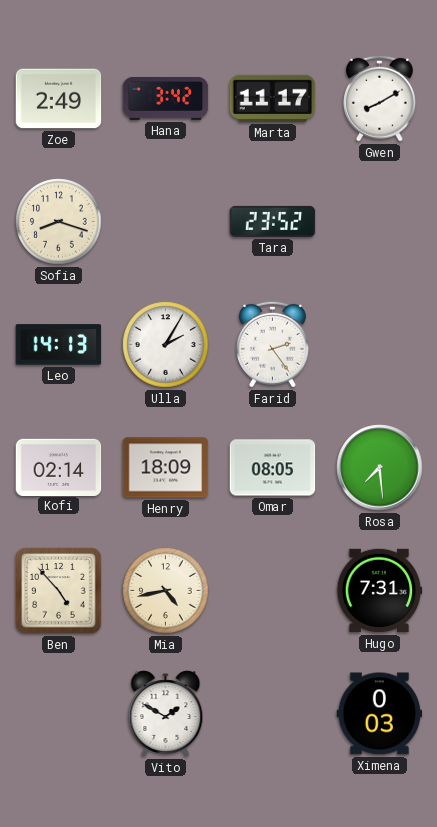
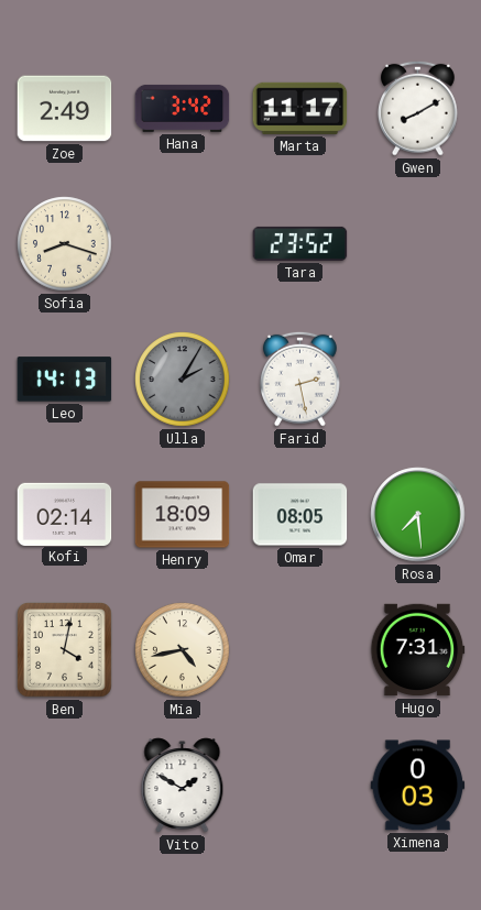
Ulla dial: white -> grey (183, 380)
Farid: 2:24 -> 2:28 (299, 379)
Ben: 4:53 -> 4:02 (65, 650)
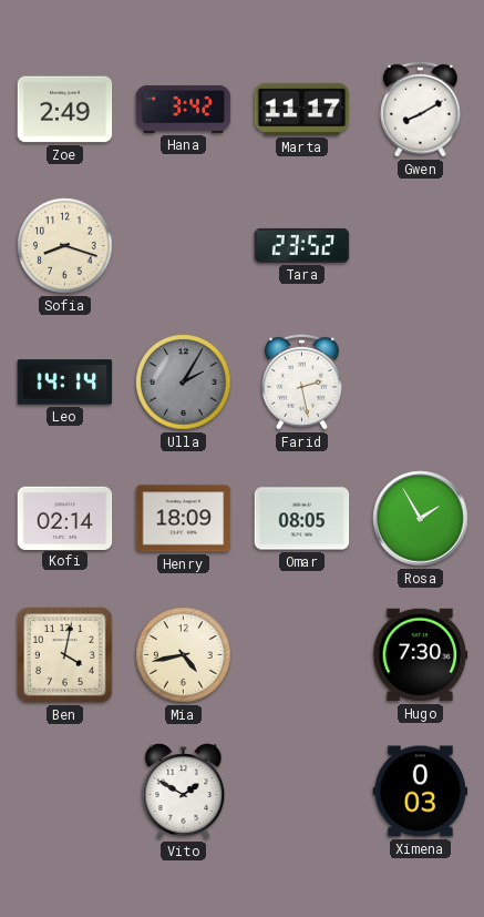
Leo: 14:13 -> 14:14 (65, 383)
Rosa: 7:29 -> 1:55 (421, 519)
Hugo: 7:31 -> 7:30 (420, 655)
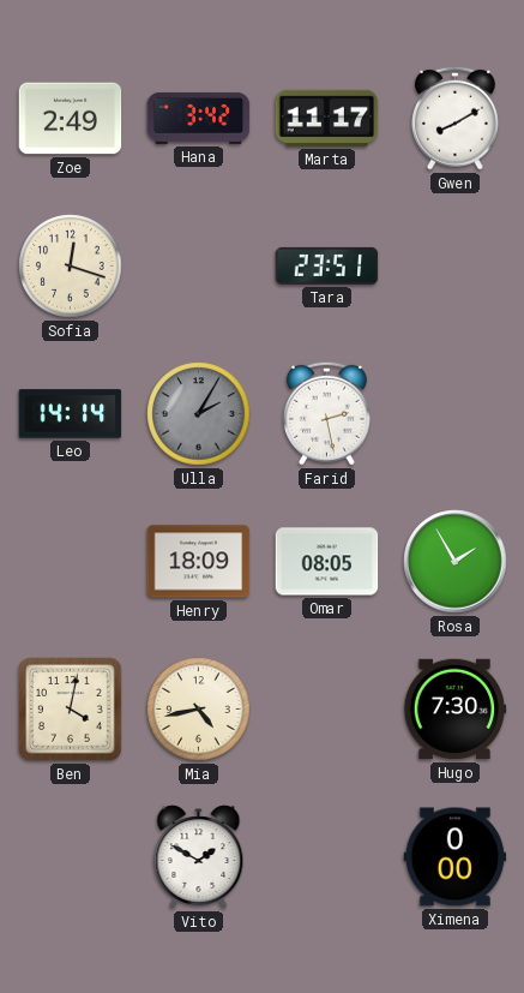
Sofia: 8:18 -> 12:18 (71, 267)
Tara: 23:52 -> 23:51 (327, 265)
Kofi: 02:14 -> none (65, 518)
Ximena: 0:03 -> 0:00 (456, 857)
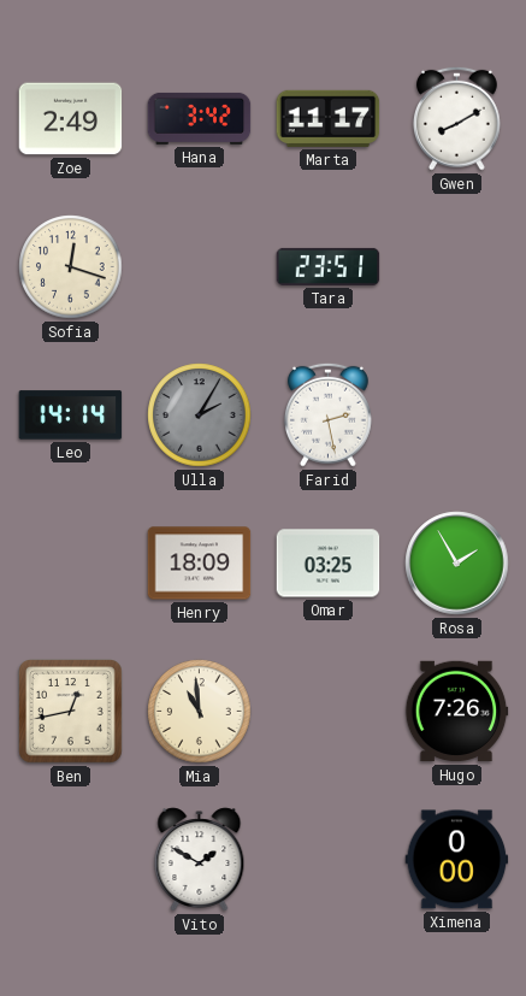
Omar: 08:05 -> 03:25 (329, 564)
Ben: 4:02 -> 12:43 (71, 712)
Mia: 4:43 -> 10:59 (200, 712)
Hugo: 7:30 -> 7:26 (456, 712)
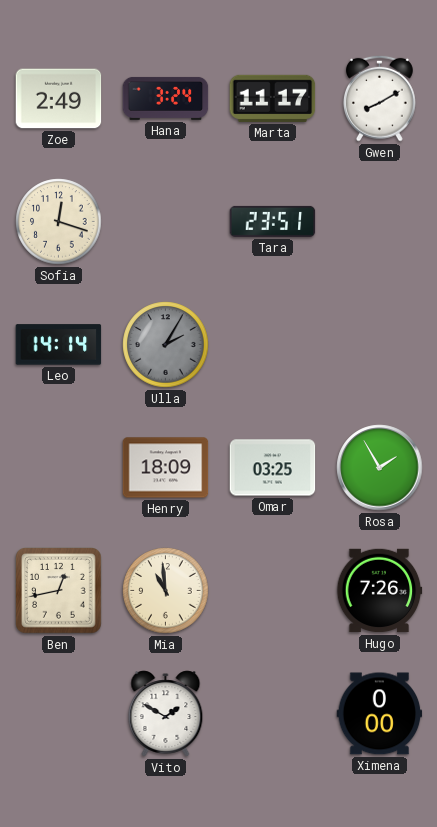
Hana: 3:42 -> 3:24 (166, 98)
Farid: 2:28 -> none (327, 414)
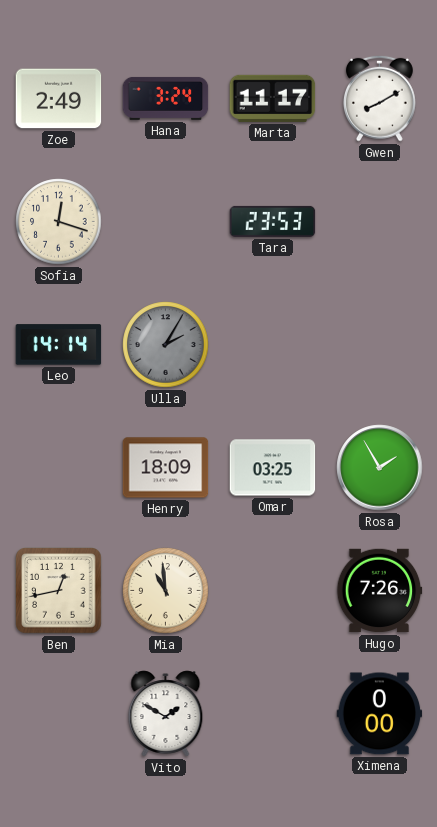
Tara: 23:51 -> 23:53 (273, 221)
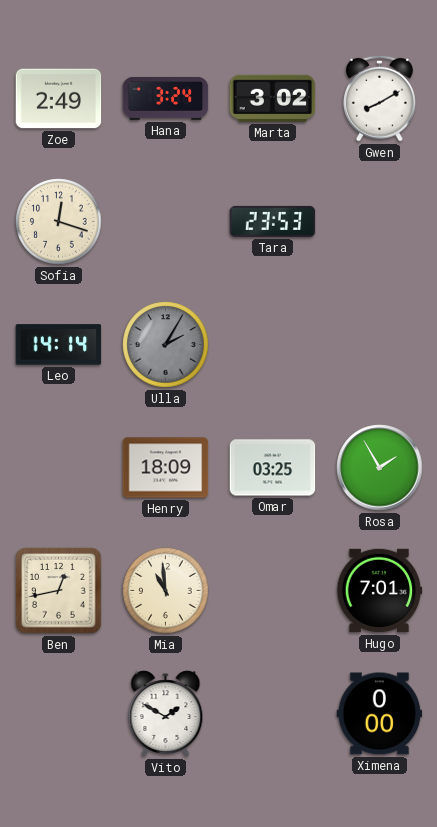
Marta: 11:17 -> 3:02 (273, 98)
Hugo: 7:26 -> 7:01 (379, 591)
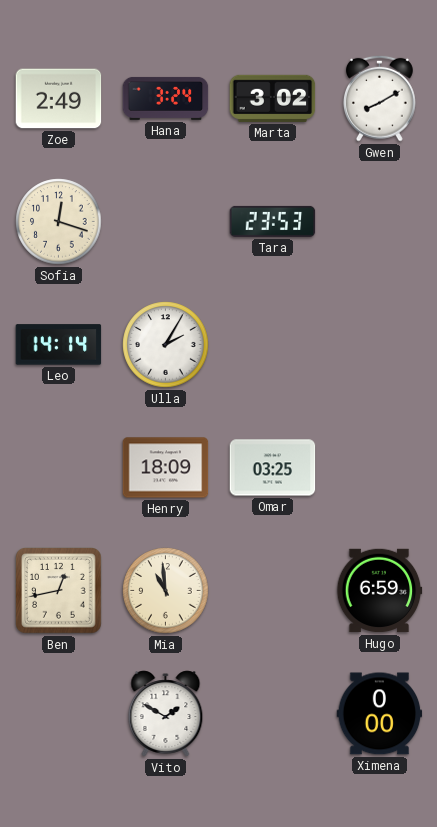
Ulla dial: grey -> white (166, 345)
Rosa: 1:55 -> none (380, 468)
Hugo: 7:01 -> 6:59 (379, 591)
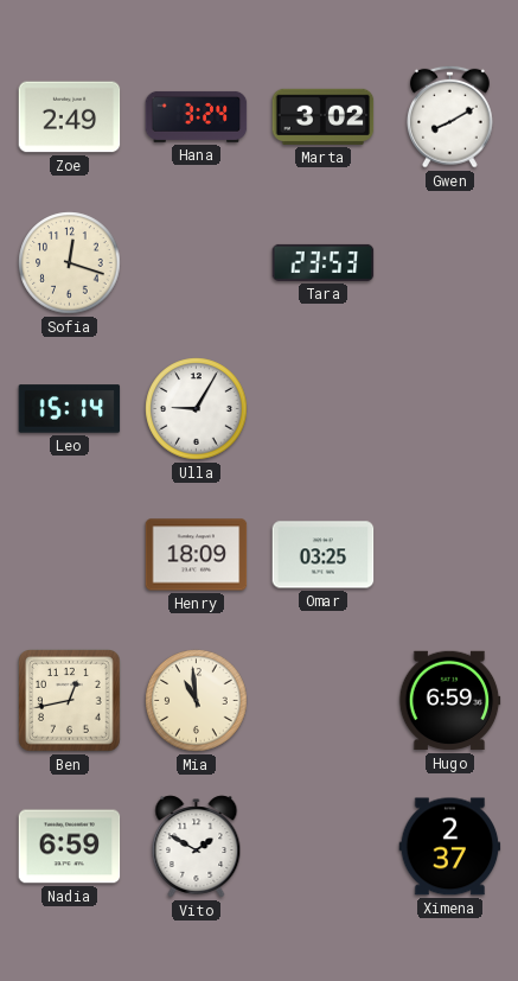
Leo: 14:14 -> 15:14 (70, 409)
Ulla: 2:05 -> 9:05 (197, 409)
Nadia: none -> 6:59 (70, 847)
Ximena: 0:00 -> 2:37 (450, 847)
